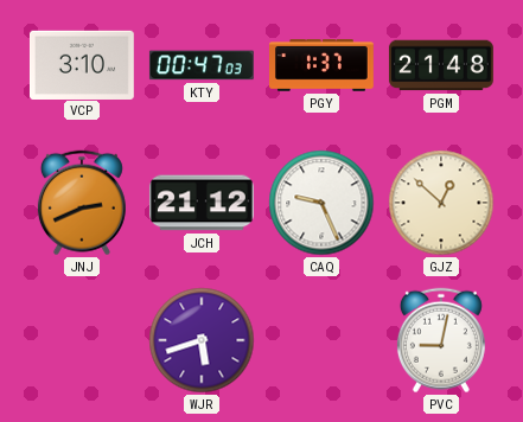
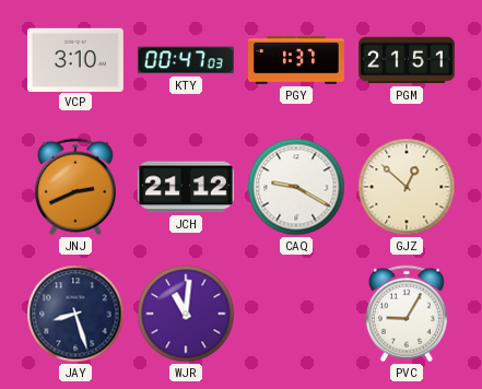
PGM: 21:48 -> 21:51 (407, 60)
CAQ: 9:26 -> 9:20 (296, 187)
JAY: none -> 8:27 (75, 314)
WJR: 5:42 -> 11:01 (186, 314)
PVC: 9:02 -> 9:05 (407, 314)
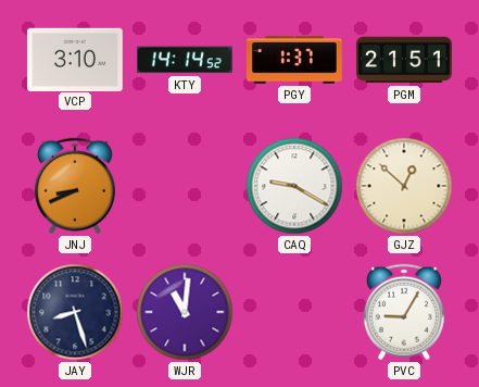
KTY: 00:47 -> 14:14 (185, 60)
JNJ: 2:41 -> 8:41 (75, 186)
JCH: 21:12 -> none (186, 187)
